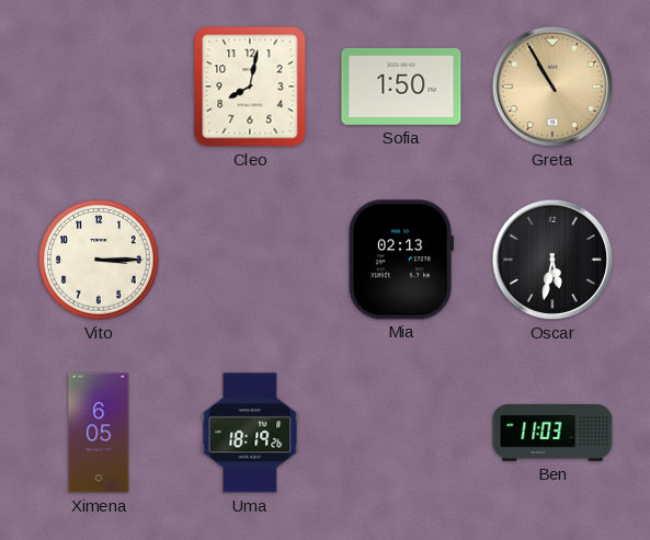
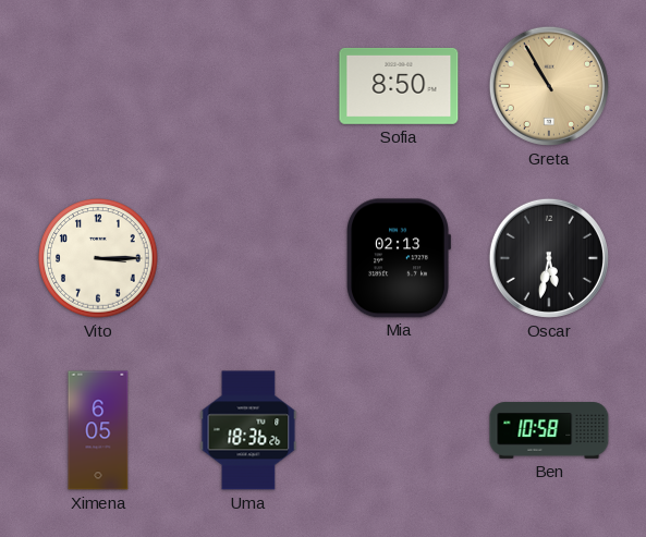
Cleo: 8:02 -> none (250, 87)
Sofia: 1:50 -> 8:50 (399, 86)
Uma: 18:19 -> 18:36 (248, 430)
Ben: 11:03 -> 10:58 (549, 430)
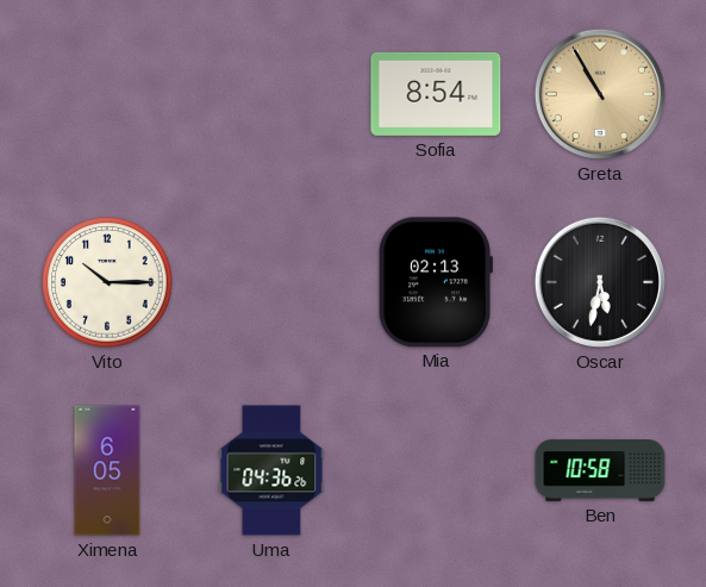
Sofia: 8:50 -> 8:54 (436, 94)
Vito: 3:15 -> 10:15 (107, 282)
Uma: 18:36 -> 04:36 (271, 470)
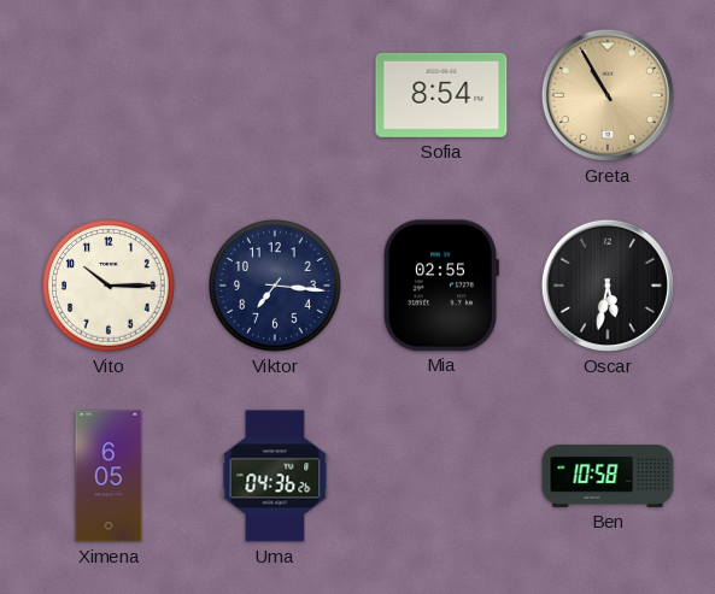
Viktor: none -> 7:16 (275, 286)
Mia: 02:13 -> 02:55 (441, 286)
